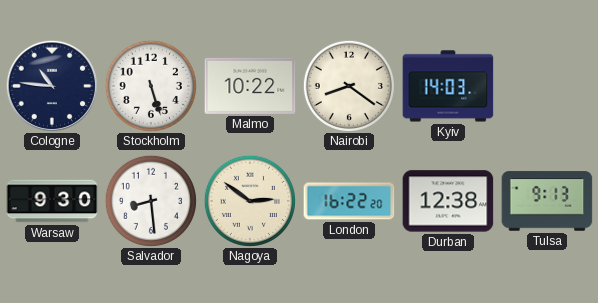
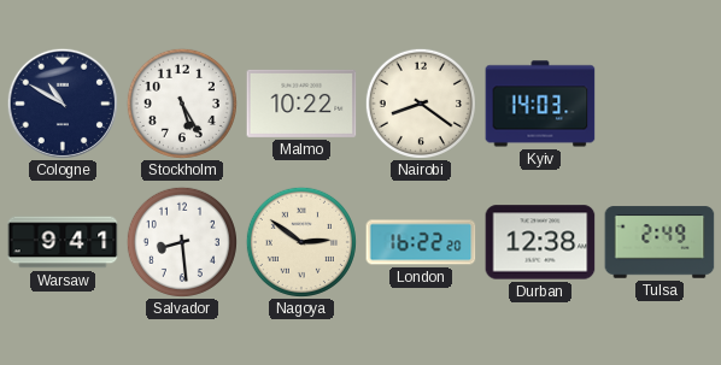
Cologne: 10:46 -> 10:50 (61, 102)
Stockholm: 5:27 -> 5:25 (182, 104)
Warsaw: 9:30 -> 9:41 (63, 242)
Tulsa: 9:13 -> 2:49 (660, 242)
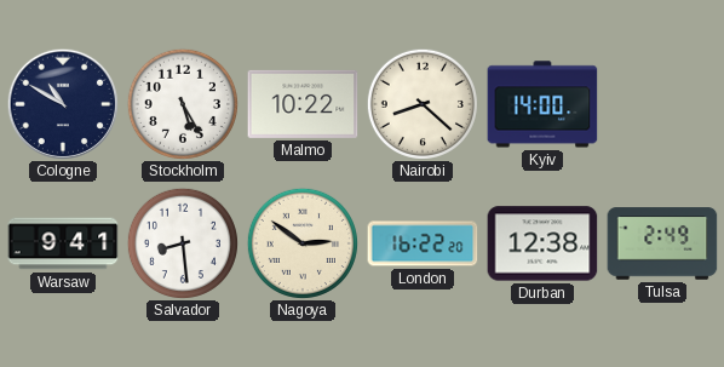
Nairobi: 8:21 -> 8:22 (423, 104)
Kyiv: 14:03 -> 14:00 (542, 104)
